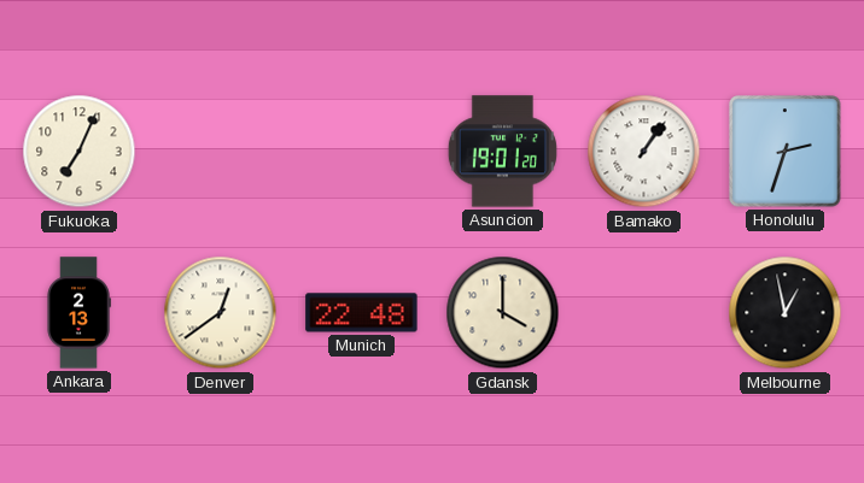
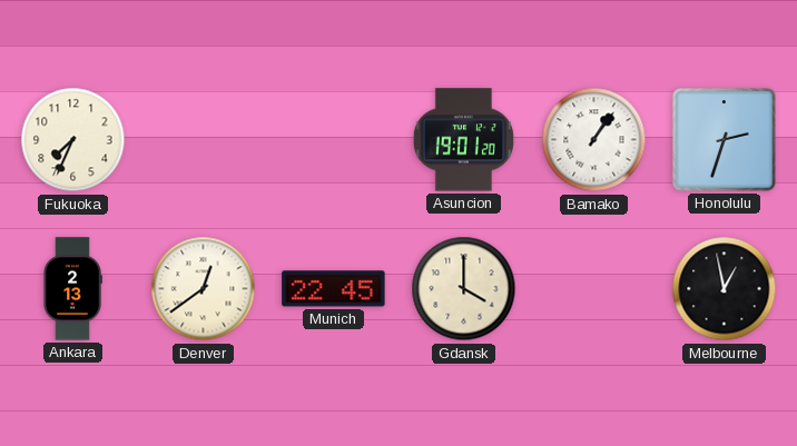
Fukuoka: 7:04 -> 7:34 (73, 140)
Munich: 22:48 -> 22:45 (334, 289)
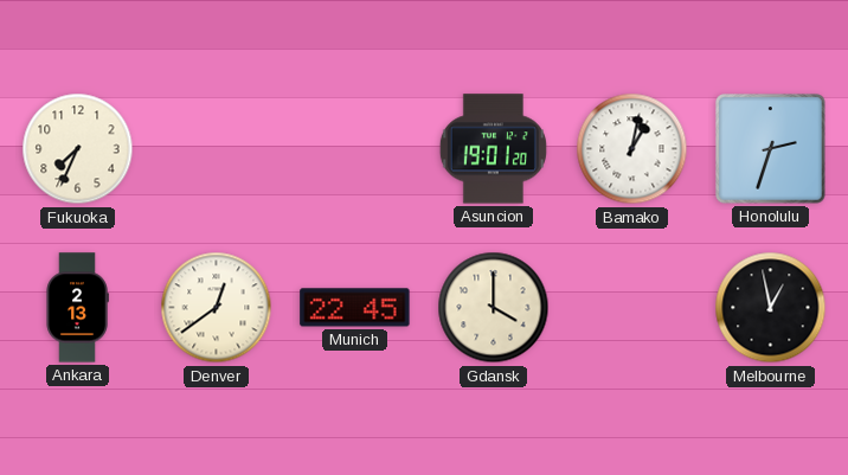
Bamako: 1:06 -> 1:02 (632, 149)
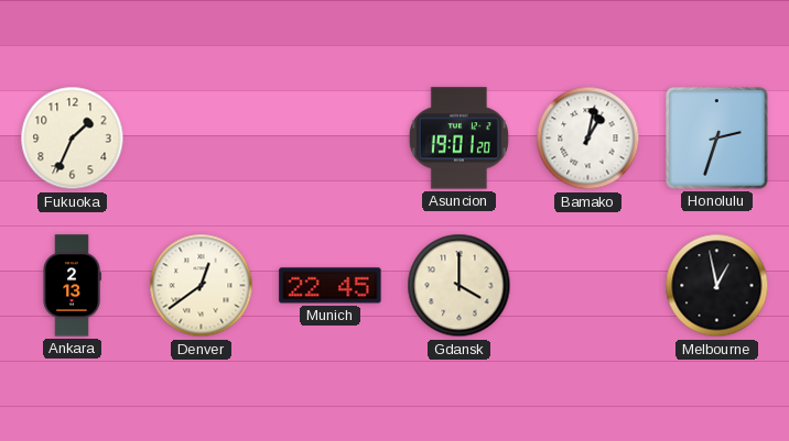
Fukuoka: 7:34 -> 1:34 (73, 139)
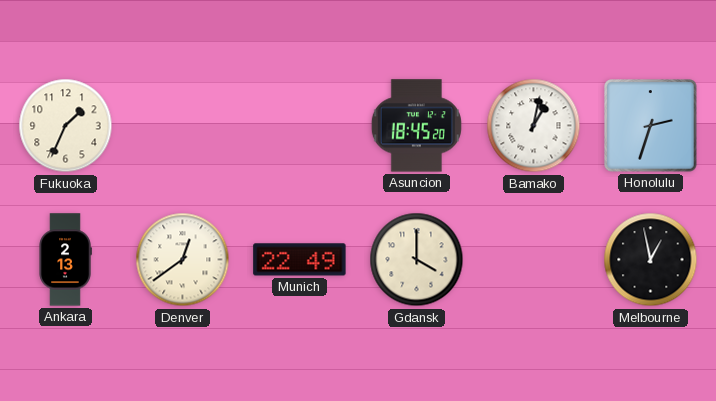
Asuncion: 19:01 -> 18:45 (416, 126)
Munich: 22:45 -> 22:49 (300, 260)
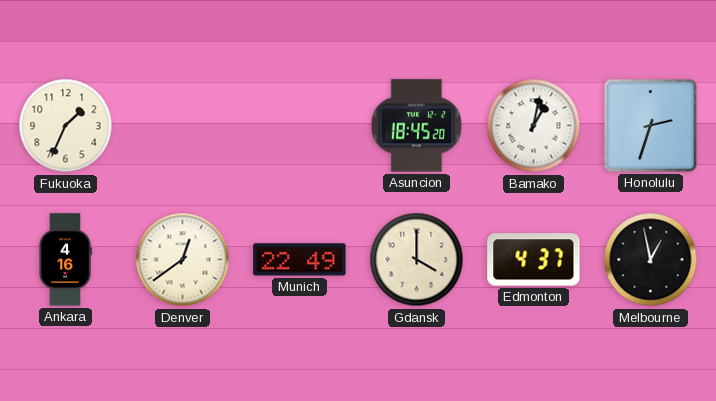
Ankara: 2:13 -> 4:16 (65, 260)
Edmonton: none -> 4:37 (534, 260)
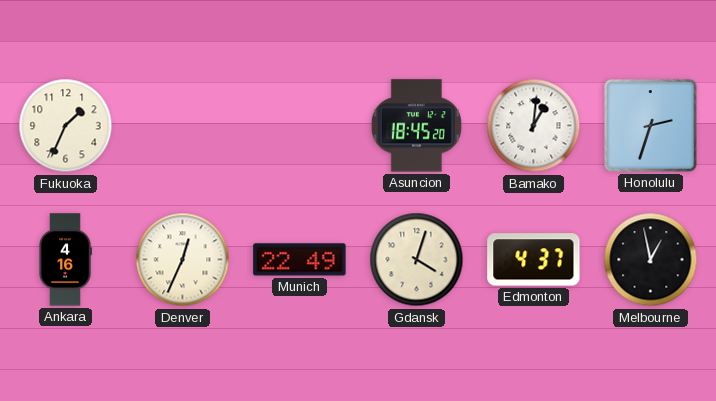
Bamako: 1:02 -> 1:01 (534, 126)
Denver: 12:39 -> 12:34 (183, 260)
Gdansk: 4:00 -> 4:03 (417, 260)
